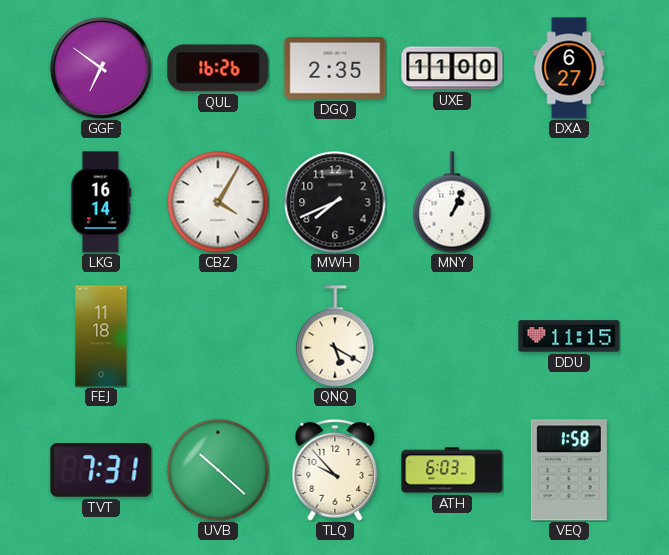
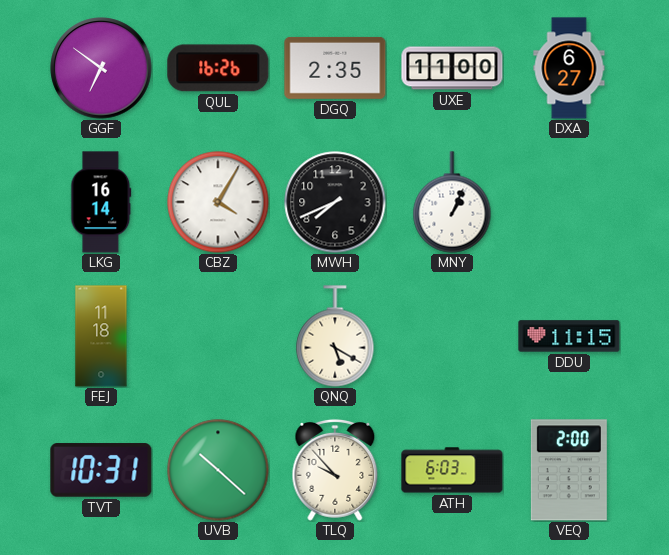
TVT: 7:31 -> 10:31 (101, 470)
VEQ: 1:58 -> 2:00 (569, 470)
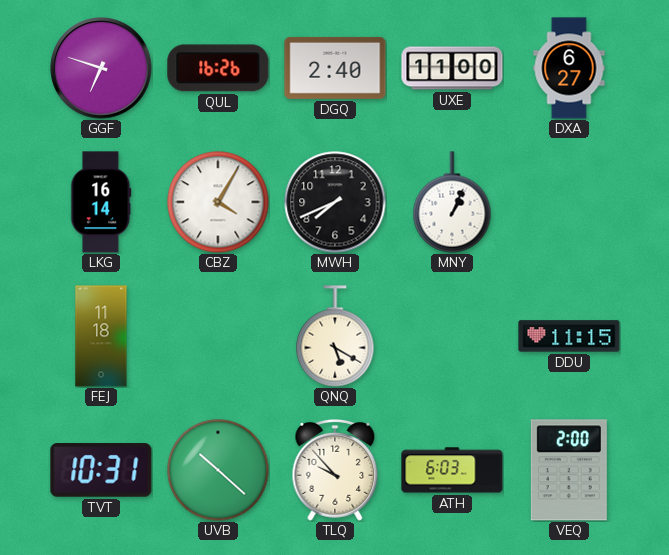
GGF: 6:51 -> 6:48 (101, 68)
DGQ: 2:35 -> 2:40 (335, 68)
